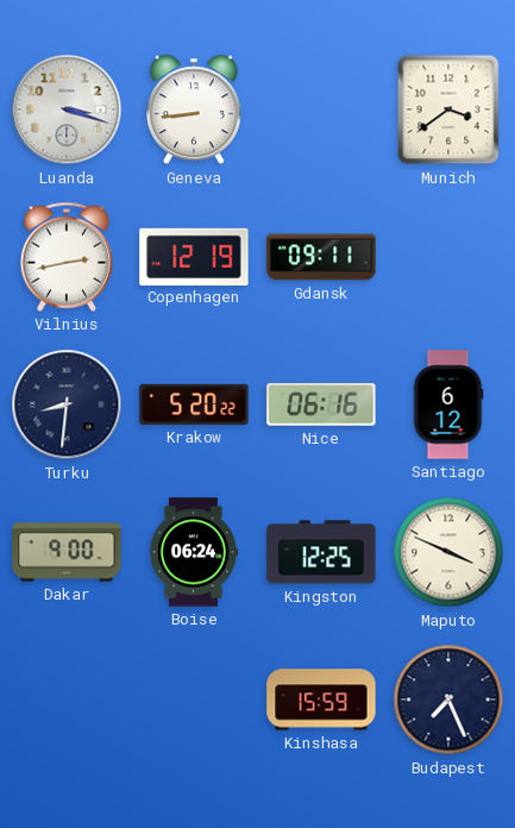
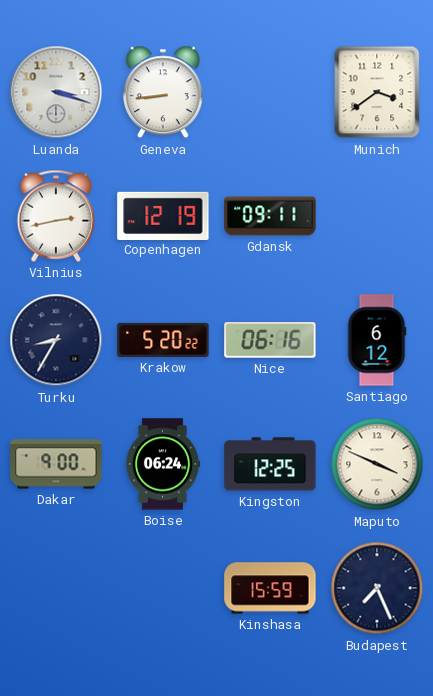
Turku: 8:31 -> 8:35 (56, 340)
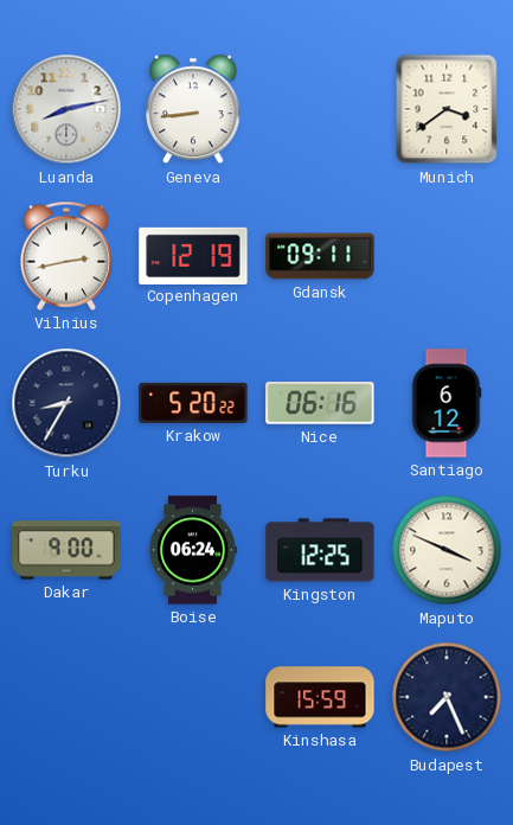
Luanda: 3:18 -> 8:13 (66, 109)
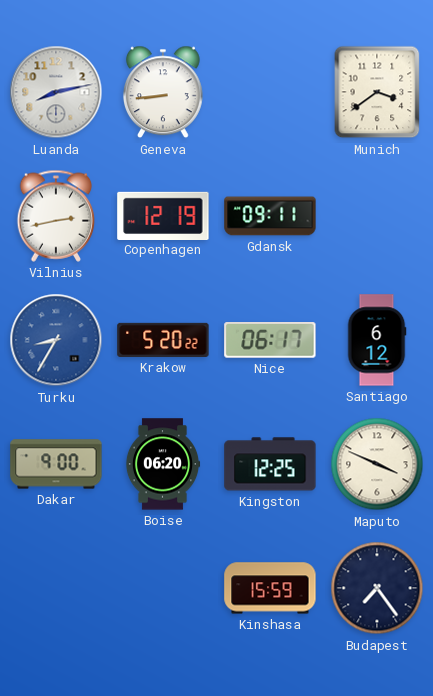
Turku dial: navy -> blue (56, 340)
Nice: 06:16 -> 06:17 (270, 340)
Boise: 06:24 -> 06:20 (163, 464)
Budapest: 7:26 -> 7:24 (377, 588)
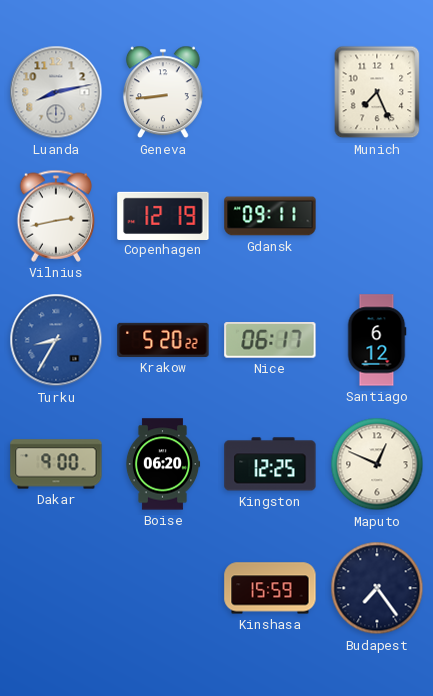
Munich: 3:39 -> 7:26 (377, 92)
Maputo: 3:49 -> 12:49 (377, 464)
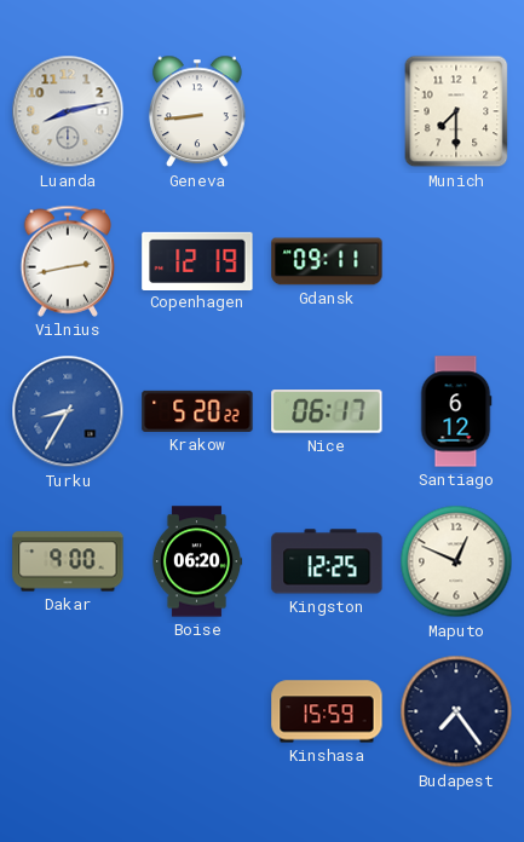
Munich: 7:26 -> 7:30 (456, 111)
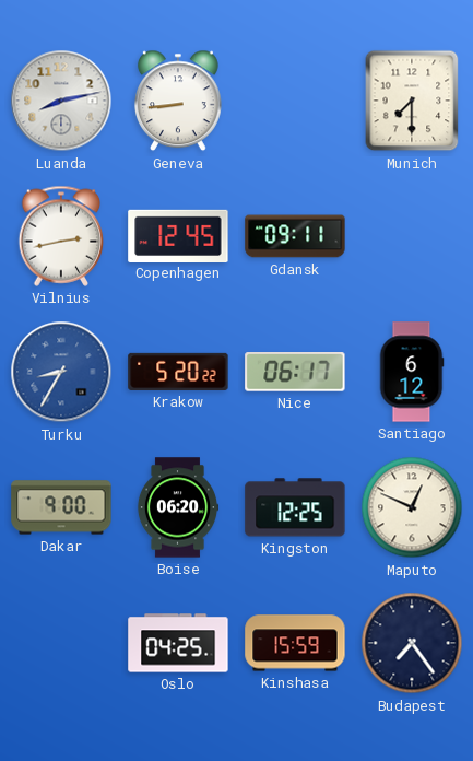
Copenhagen: 12:19 -> 12:45 (178, 235)
Oslo: none -> 04:25 (178, 643)
